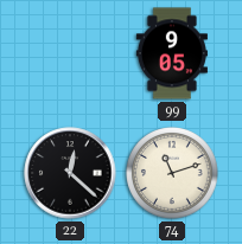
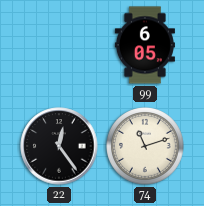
99: 9:05 -> 6:05 (145, 45)
22: 12:22 -> 12:24 (59, 146)
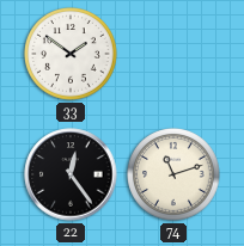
33: none -> 1:51 (72, 55)
99: 6:05 -> none (145, 45)
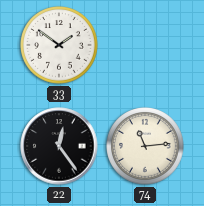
74: 11:12 -> 11:14 (146, 147)
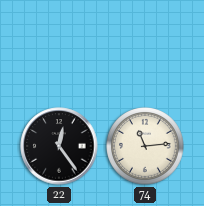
33: 1:51 -> none (60, 46)
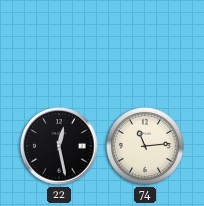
22: 12:24 -> 12:28 (59, 146)
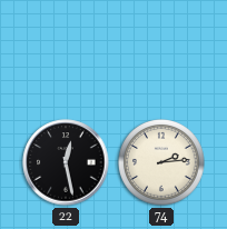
74: 11:14 -> 2:14 (162, 163)
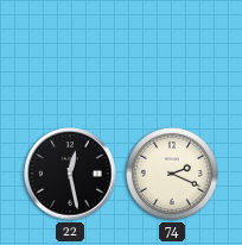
74: 2:14 -> 2:19 (173, 175)
